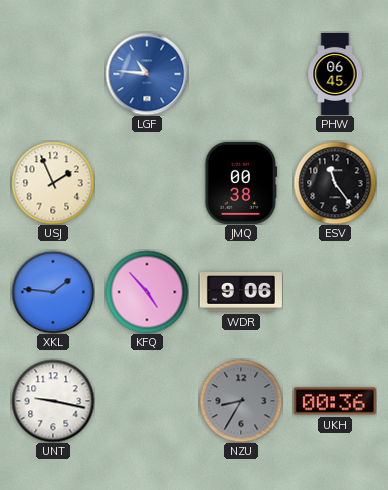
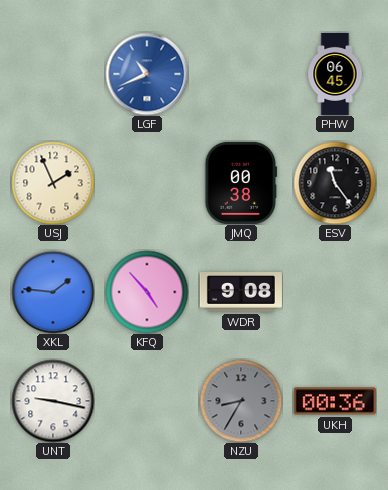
LGF: 10:46 -> 10:41 (147, 74)
WDR: 9:06 -> 9:08 (241, 292)
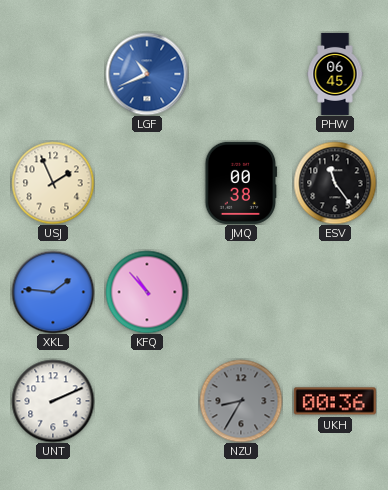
KFQ: 4:53 -> 10:53 (147, 292)
WDR: 9:08 -> none (241, 292)
UNT: 9:17 -> 2:11 (53, 401)
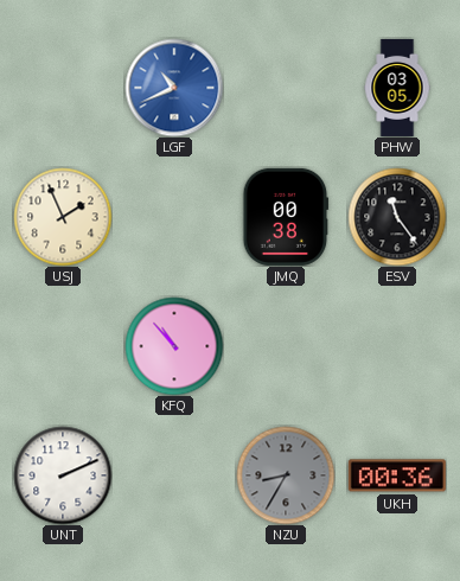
PHW: 06:45 -> 03:05 (397, 88)
XKL: 1:46 -> none (53, 292)
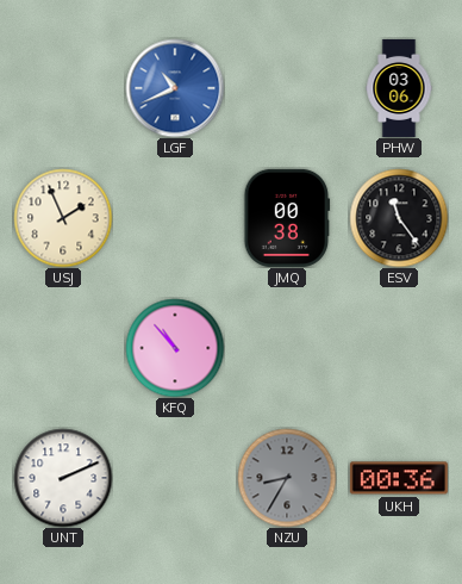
PHW: 03:05 -> 03:06 (399, 88)
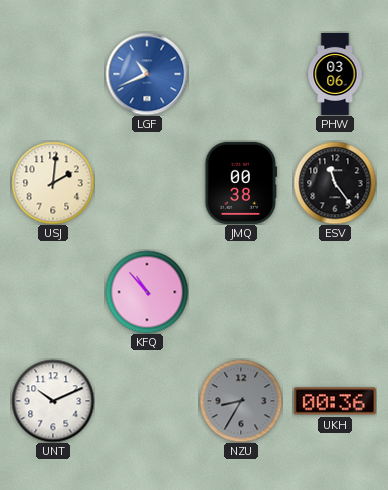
USJ: 1:56 -> 2:01 (53, 183)
UNT: 2:11 -> 10:11 (53, 401)
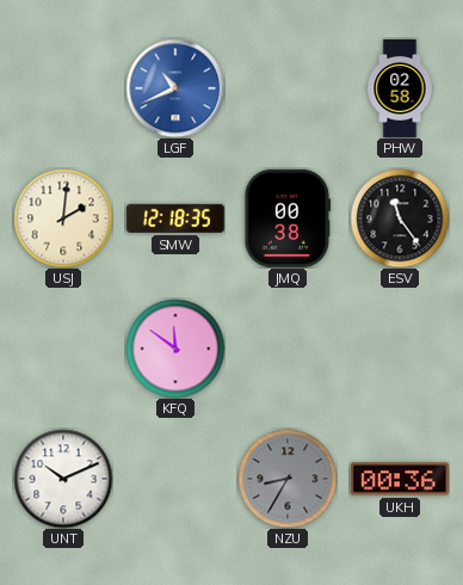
PHW: 03:06 -> 02:58 (400, 88)
SMW: none -> 12:18 (175, 218)
KFQ: 10:53 -> 11:51 (175, 349)
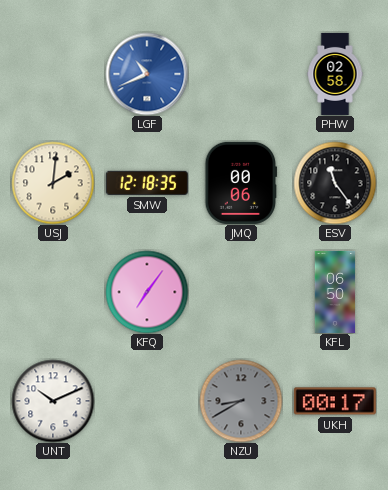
JMQ: 00:38 -> 00:06 (241, 183)
KFQ: 11:51 -> 7:06 (147, 292)
KFL: none -> 06:50 (335, 292)
NZU: 8:35 -> 8:40 (241, 401)
UKH: 00:36 -> 00:17 (335, 401)
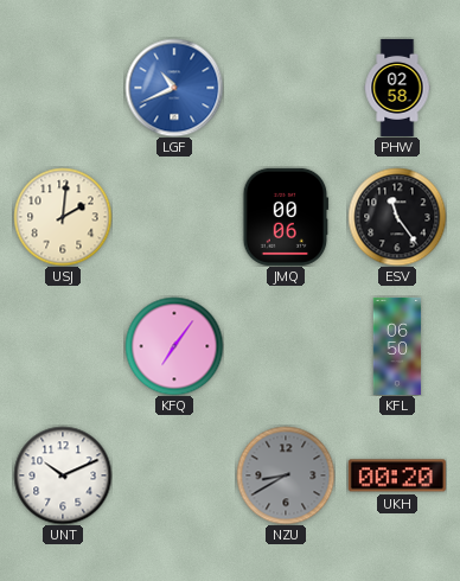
SMW: 12:18 -> none (147, 183)
UKH: 00:17 -> 00:20 (397, 475)
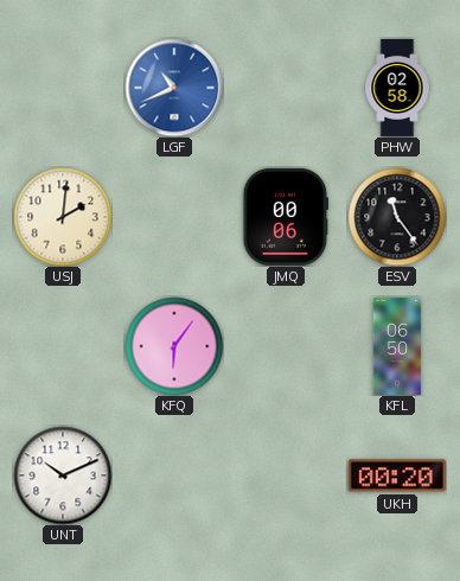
KFQ: 7:06 -> 6:06 (174, 346)
NZU: 8:40 -> none (286, 475)
